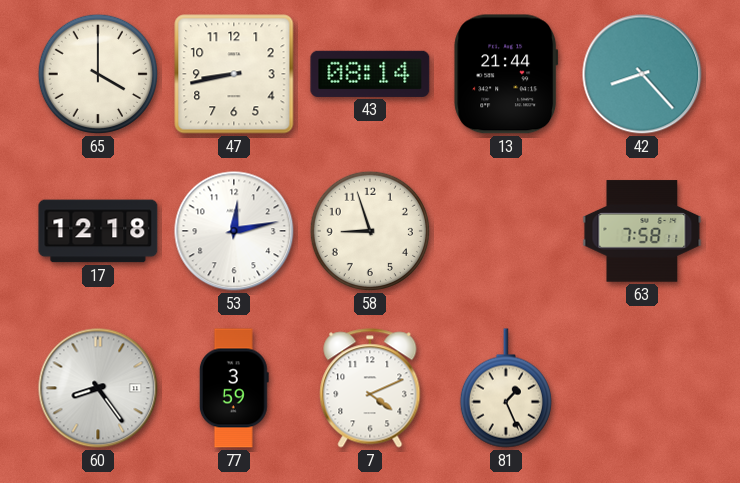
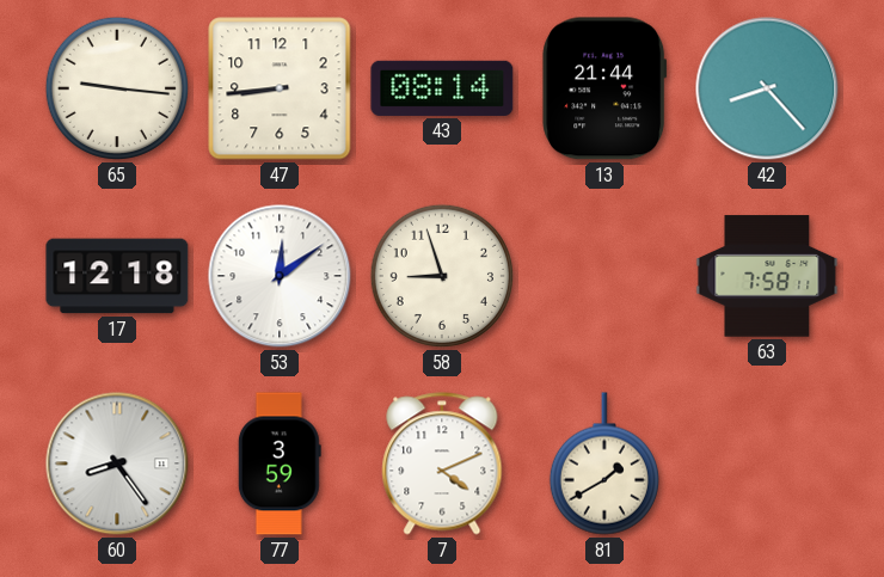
65: 4:00 -> 9:16 (117, 88)
47: 8:43 -> 8:44 (280, 88)
53: 12:13 -> 12:09 (280, 276)
81: 1:26 -> 1:40 (604, 464)
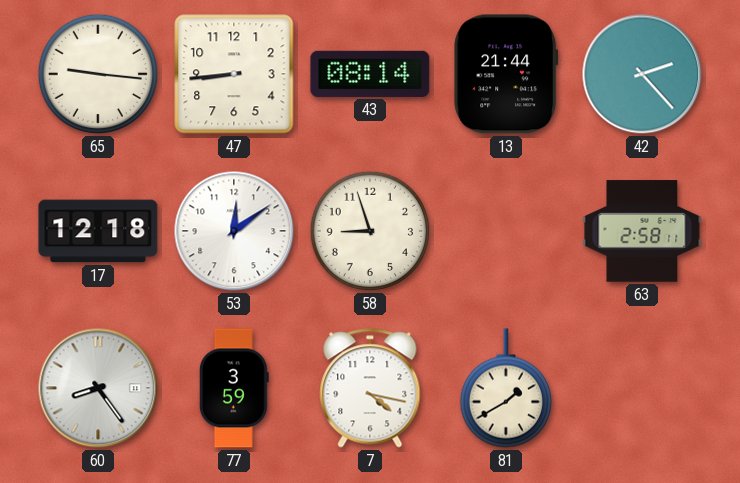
42: 8:23 -> 2:23 (642, 74)
63: 7:58 -> 2:58 (642, 231)
7: 4:11 -> 4:17 (370, 388)
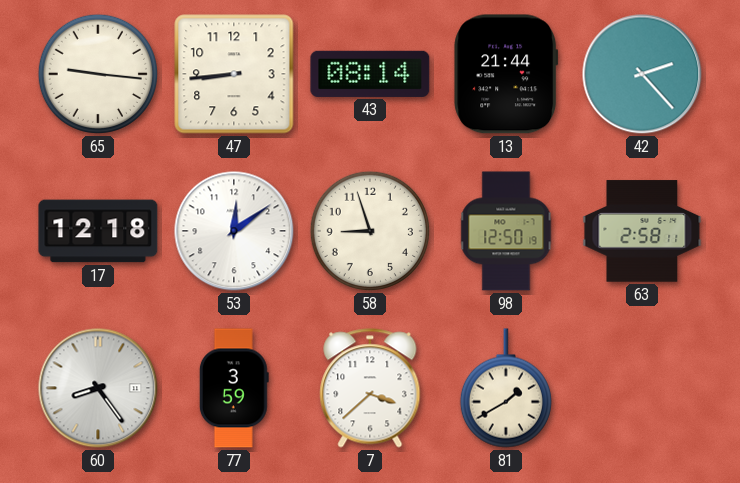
98: none -> 12:50 (506, 231)
7: 4:17 -> 3:38 (370, 388)
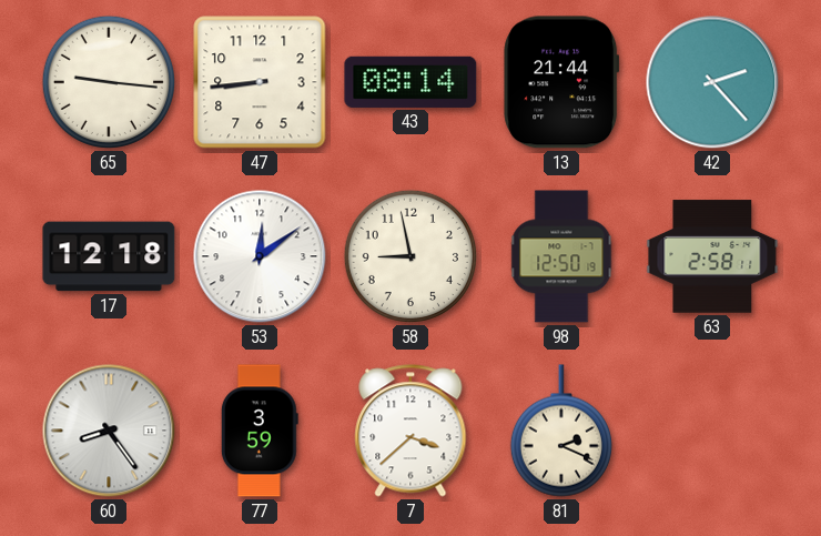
58: 8:57 -> 8:58 (411, 256)
81: 1:40 -> 2:19 (561, 431)
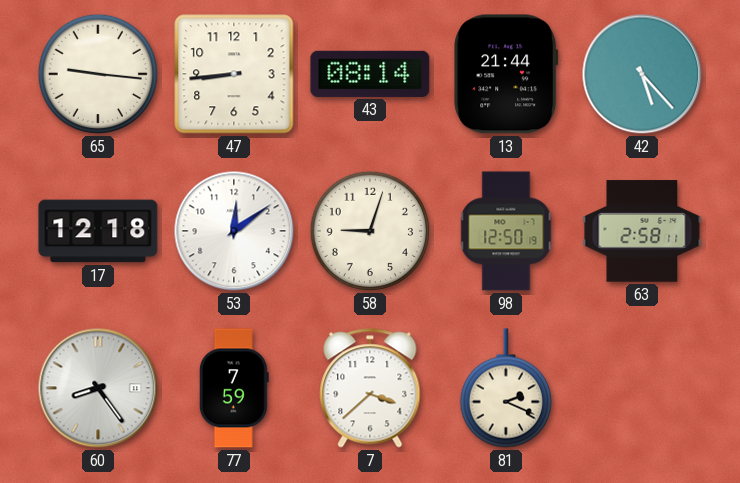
42: 2:23 -> 5:23 (642, 74)
58: 8:58 -> 9:03 (370, 231)
77: 3:59 -> 7:59 (234, 388)
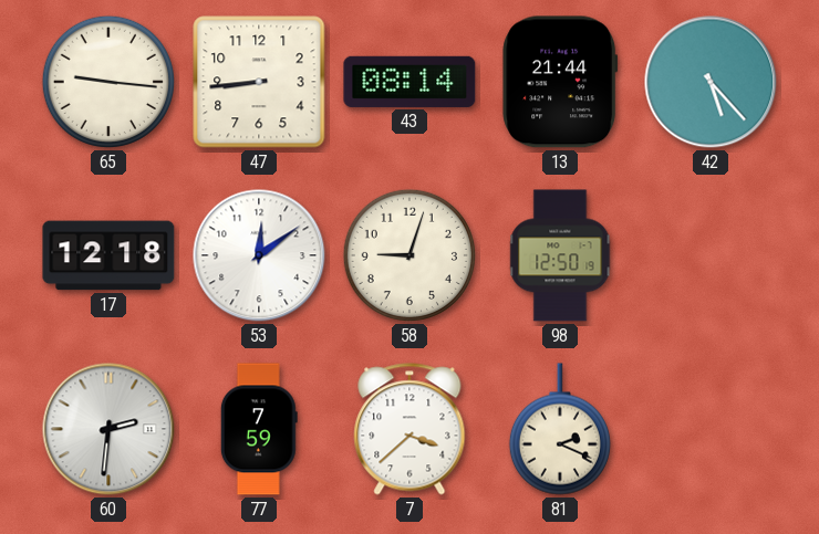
63: 2:58 -> none (642, 231)
60: 8:24 -> 2:31 (108, 429)
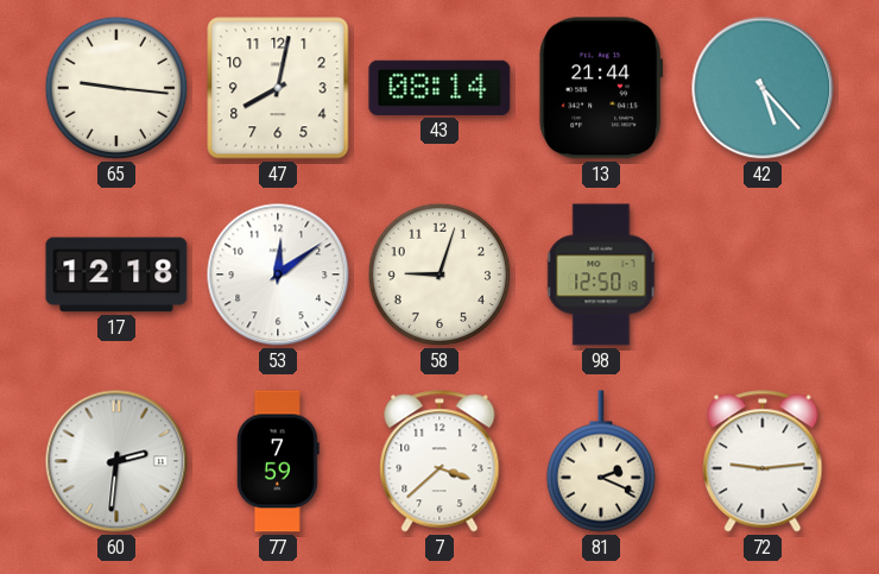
47: 8:44 -> 8:02 (278, 88)
72: none -> 9:14 (763, 461)
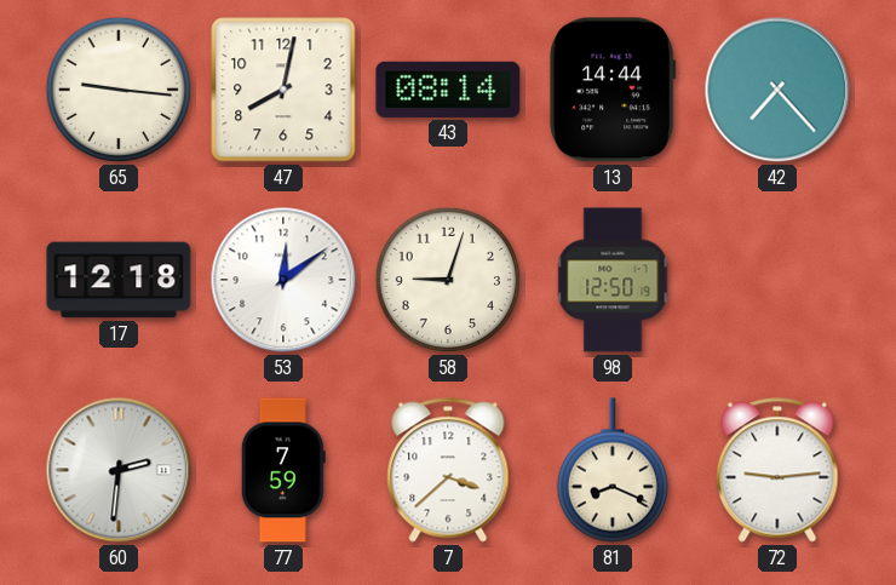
13: 21:44 -> 14:44 (613, 90)
42: 5:23 -> 7:23 (777, 90)
81: 2:19 -> 8:19 (613, 470)
